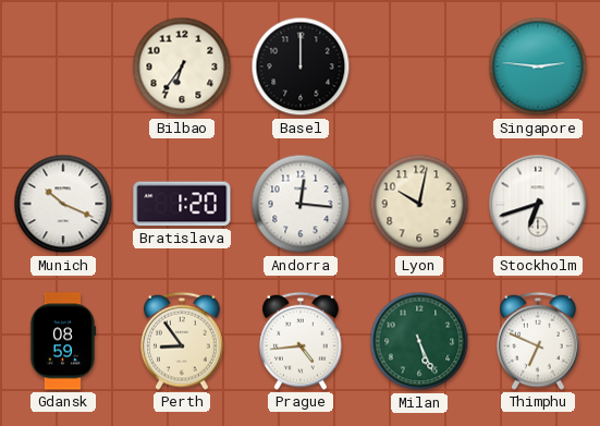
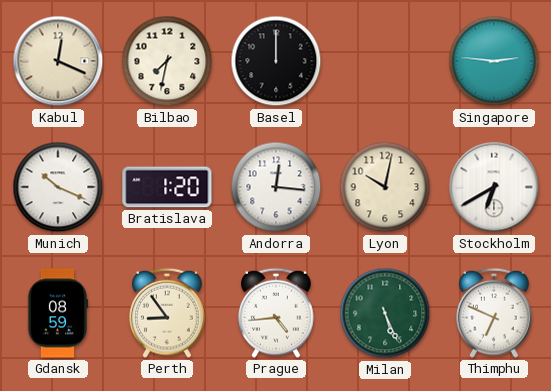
Kabul: none -> 12:19 (58, 61)
Bilbao: 6:36 -> 7:32 (167, 61)
Stockholm: 6:42 -> 6:40 (494, 187)
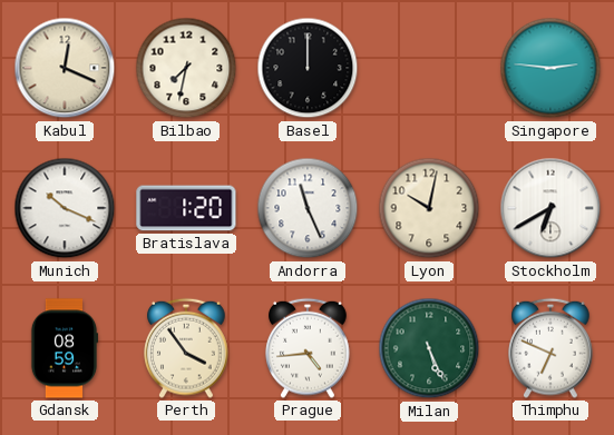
Andorra: 12:16 -> 11:26 (308, 208)
Perth: 8:54 -> 3:54 (186, 348)
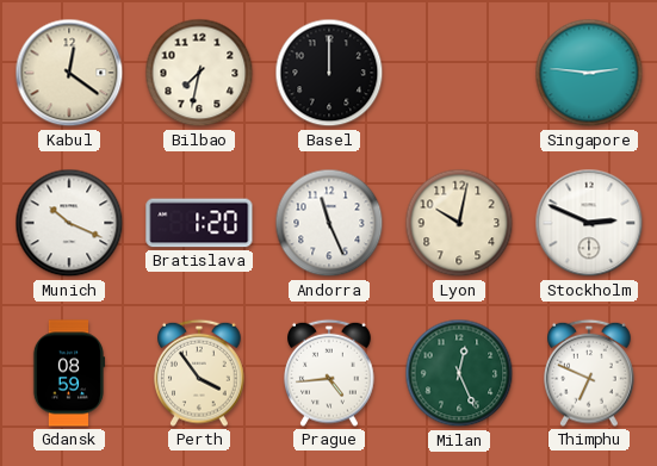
Kabul: 12:19 -> 12:21 (69, 73)
Stockholm: 6:40 -> 2:49 (589, 223)
Milan: 5:26 -> 12:26 (459, 373)
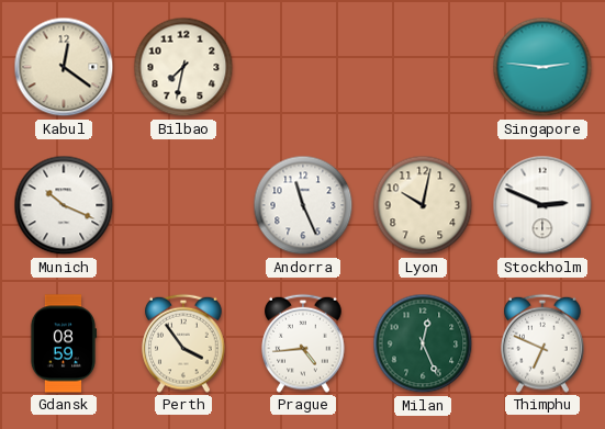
Basel: 12:00 -> none (329, 73)
Bratislava: 1:20 -> none (199, 223)
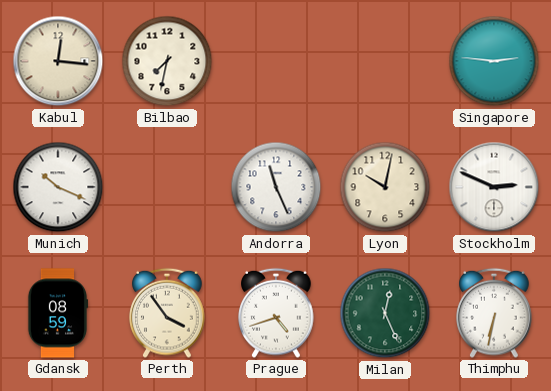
Kabul: 12:21 -> 12:16 (58, 61)
Prague: 4:44 -> 4:42 (276, 313)
Thimphu: 6:49 -> 6:32 (494, 313)
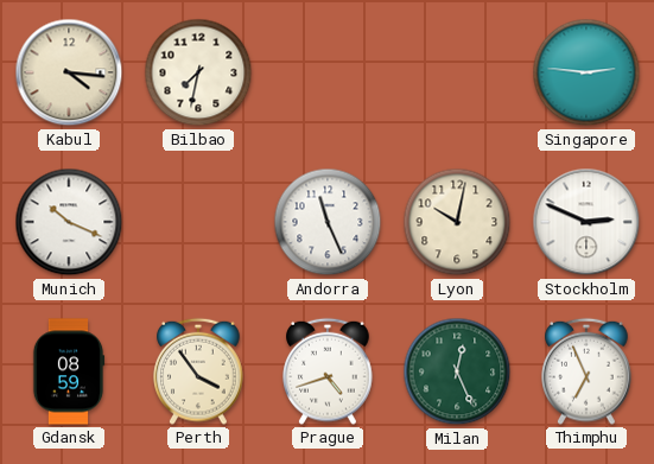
Kabul: 12:16 -> 4:16 (69, 72)
Thimphu: 6:32 -> 6:56 (586, 371)
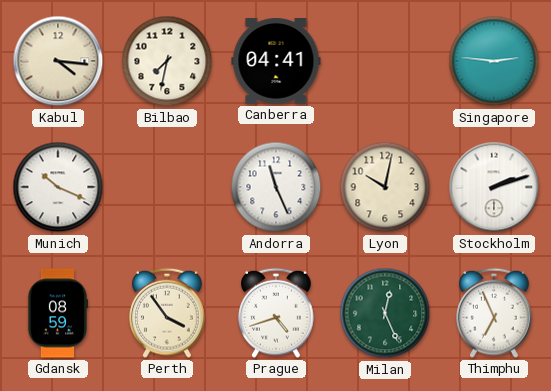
Canberra: none -> 04:41 (276, 61)
Stockholm: 2:49 -> 2:12 (494, 187)
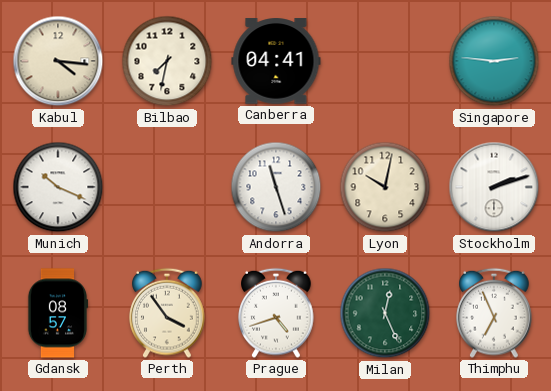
Andorra: 11:26 -> 11:27 (276, 187)
Gdansk: 08:59 -> 08:57 (58, 313)
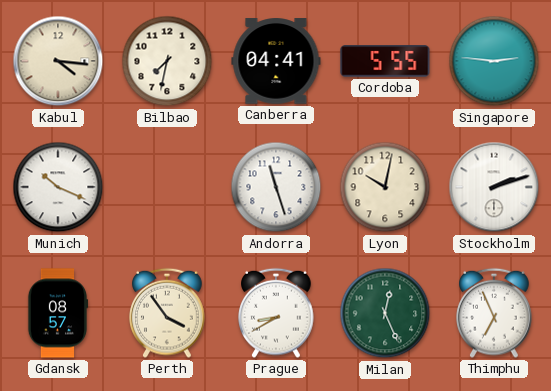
Cordoba: none -> 5:55 (385, 61)
Prague: 4:42 -> 8:40 (276, 313)
